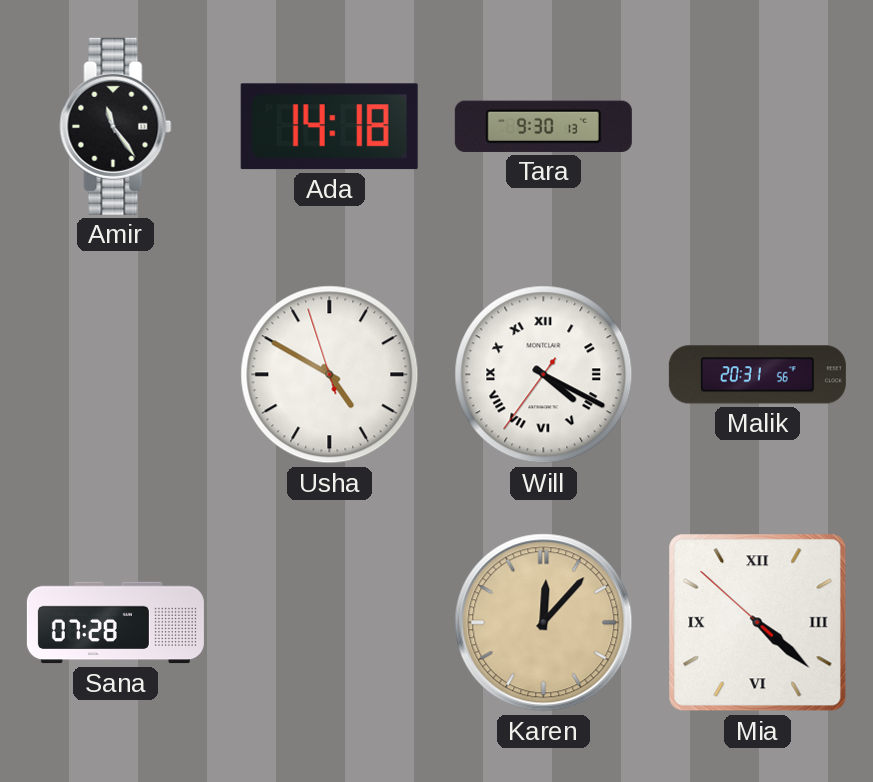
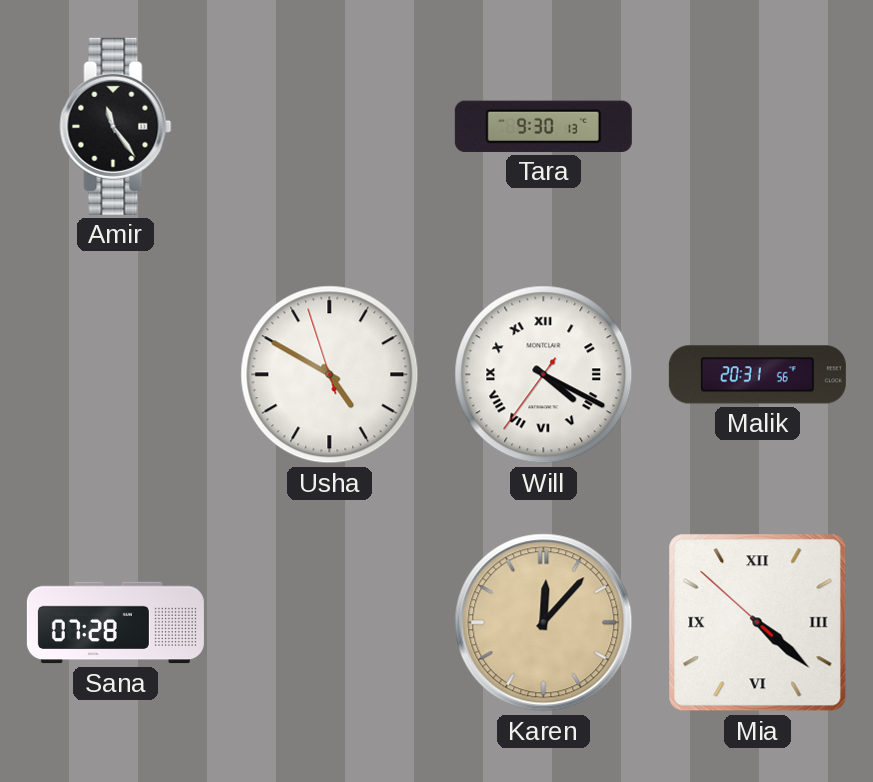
Ada: 14:18 -> none (329, 127)
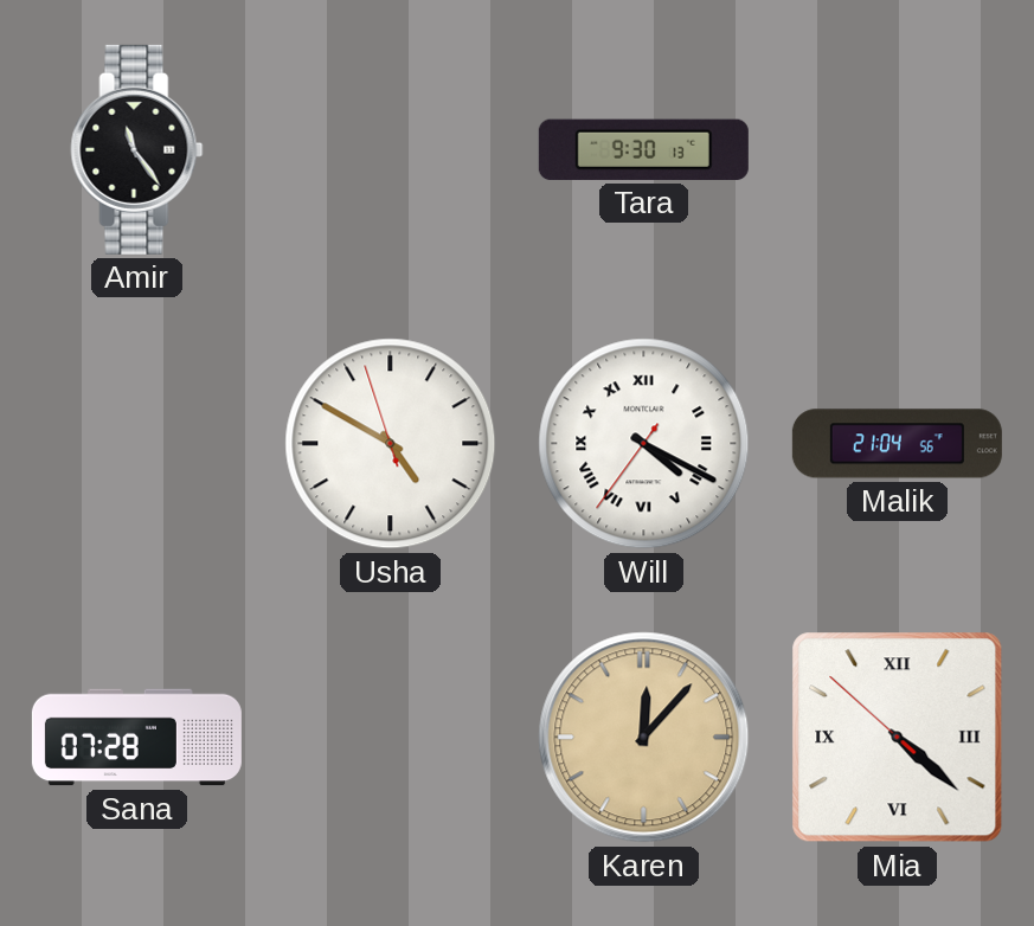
Malik: 20:31 -> 21:04 (897, 444)
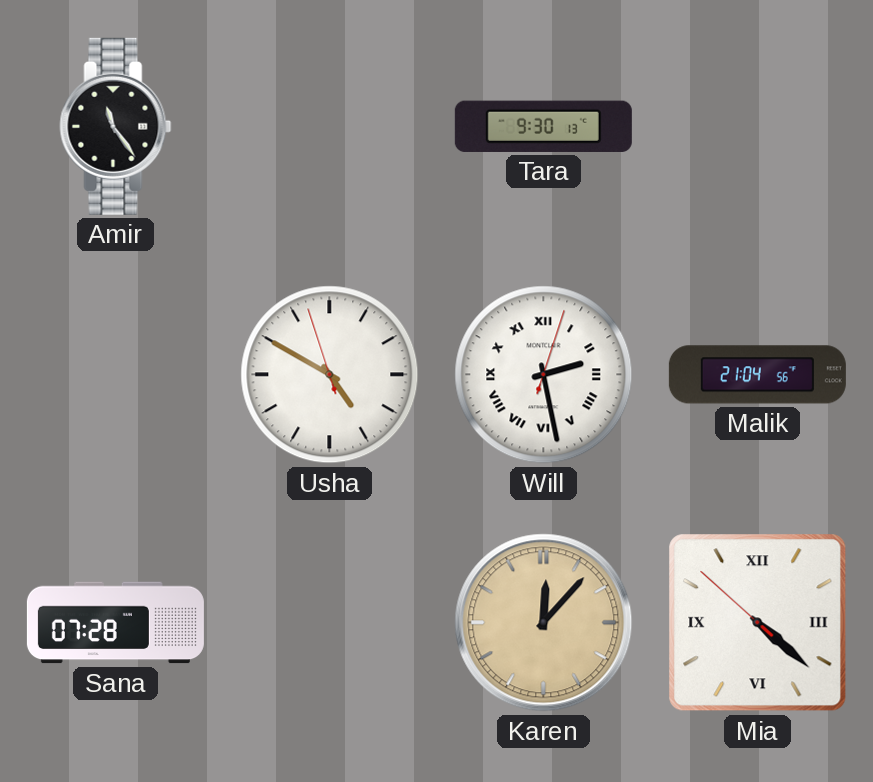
Will: 4:19 -> 2:28 (544, 375)
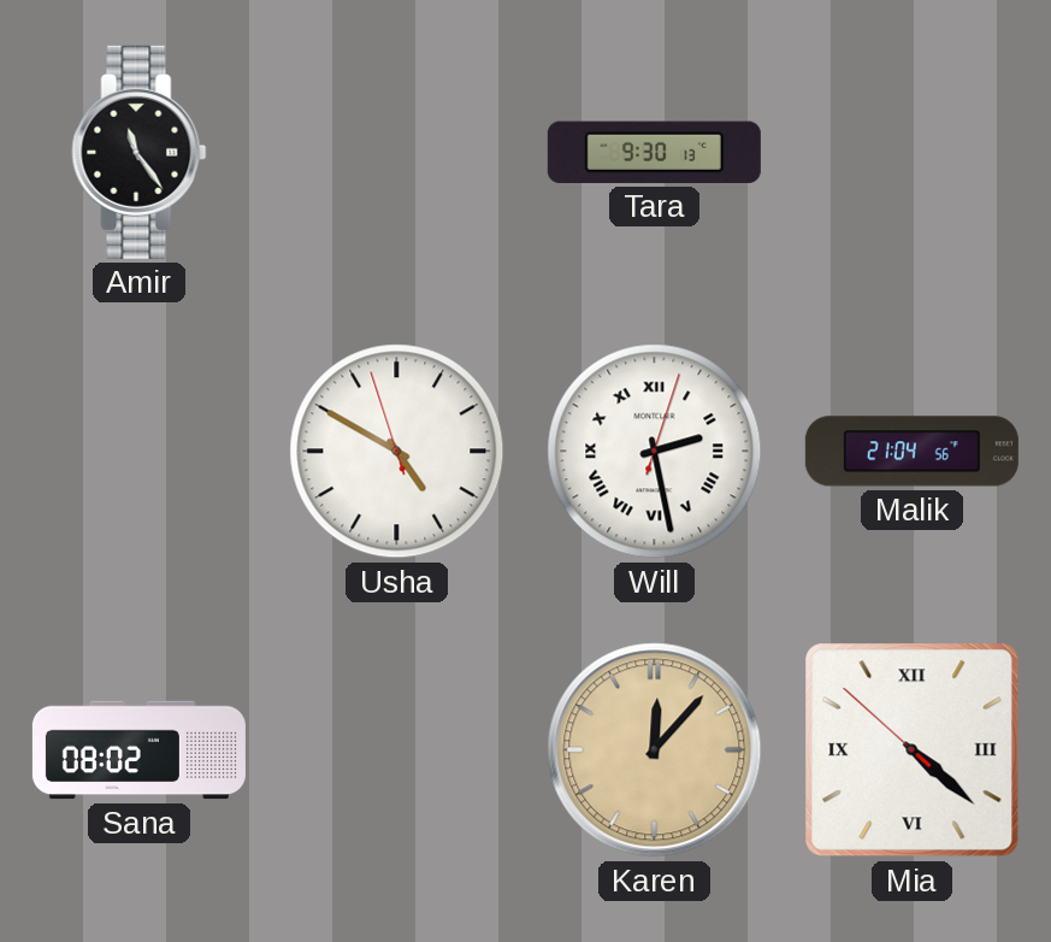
Sana: 07:28 -> 08:02 (138, 750)
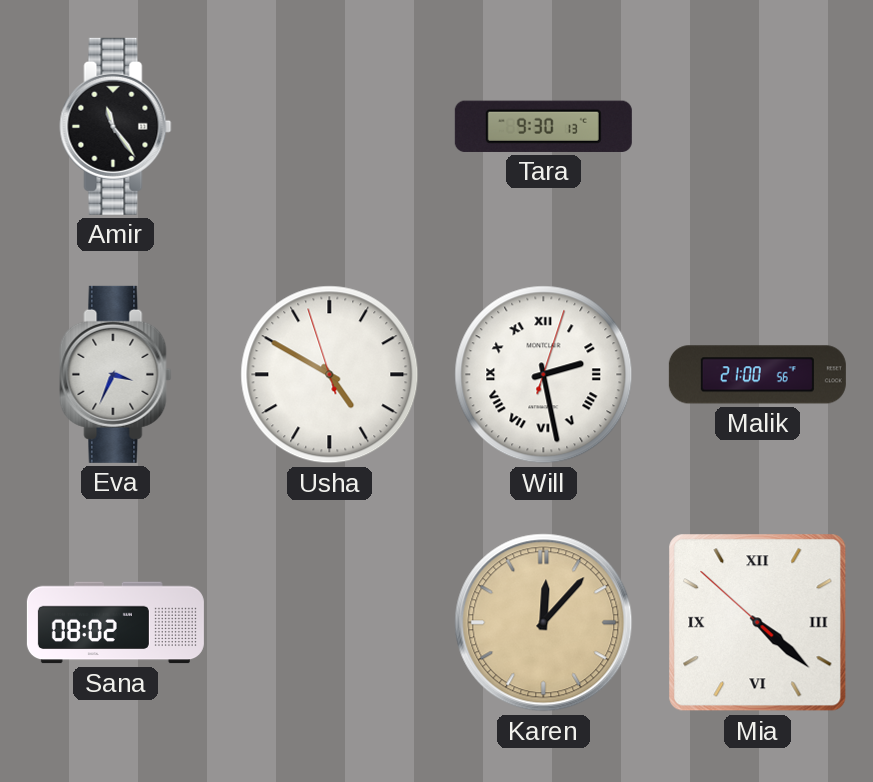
Eva: none -> 3:34 (116, 374)
Malik: 21:04 -> 21:00 (757, 375)
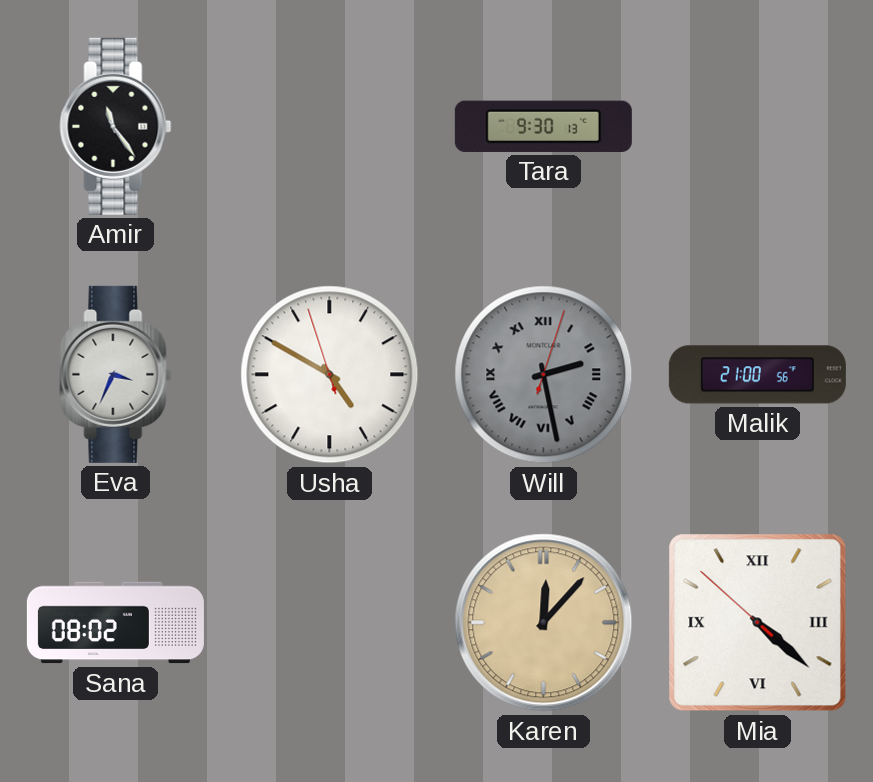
Will dial: white -> grey (544, 375)
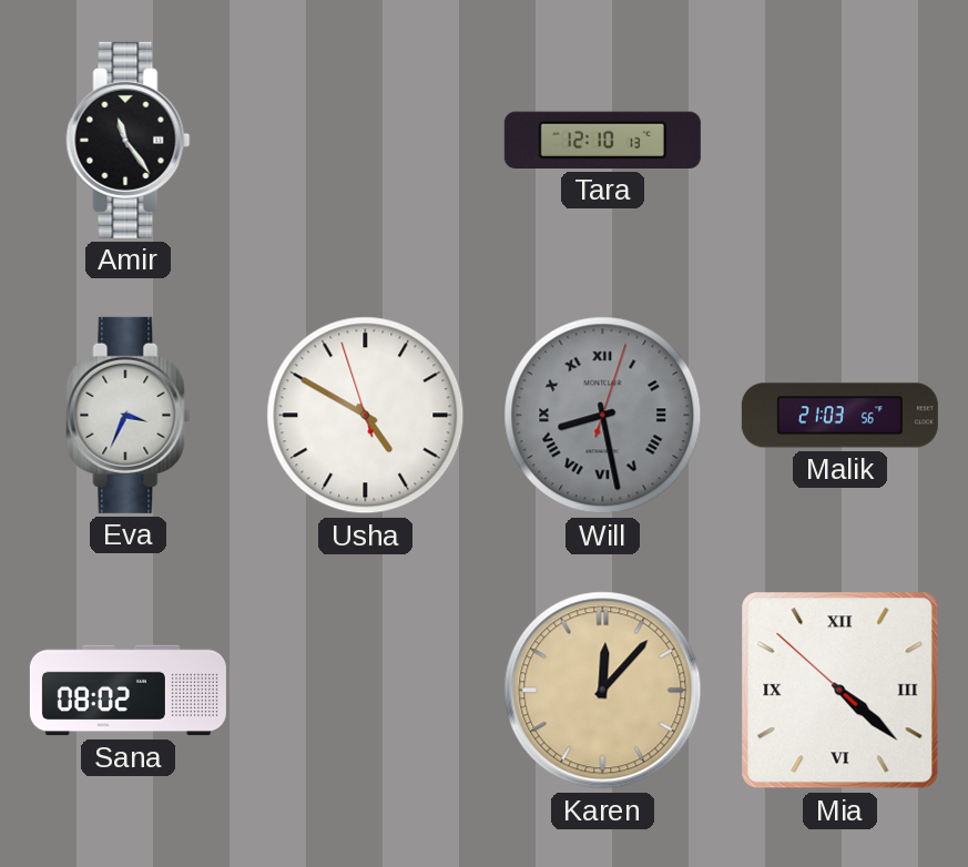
Tara: 9:30 -> 12:10 (602, 140)
Will: 2:28 -> 8:28 (603, 416)
Malik: 21:00 -> 21:03 (839, 416)
